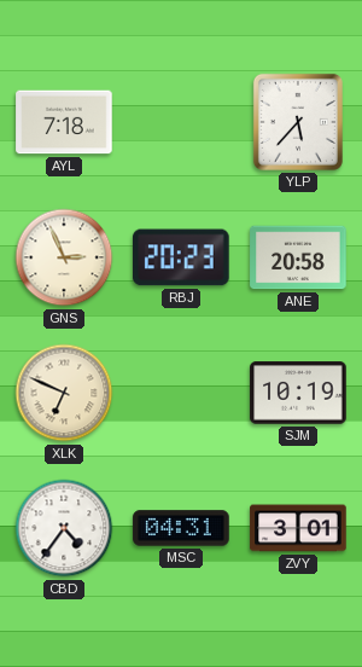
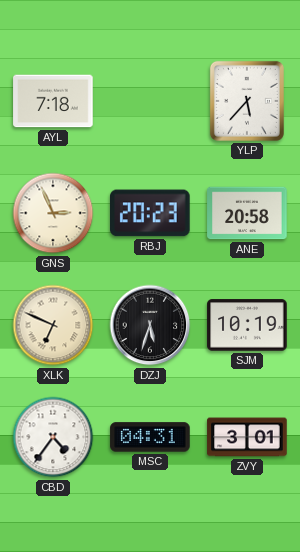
DZJ: none -> 5:33 (150, 325)
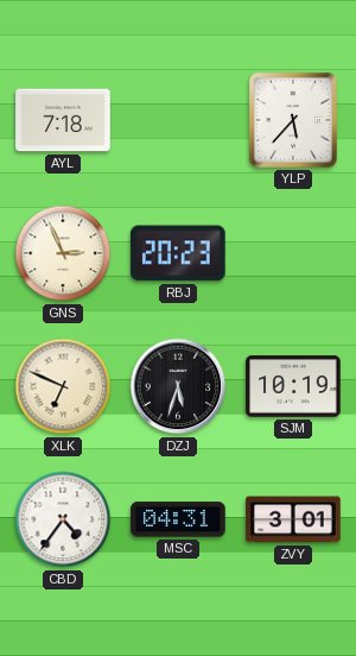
ANE: 20:58 -> none (247, 213)
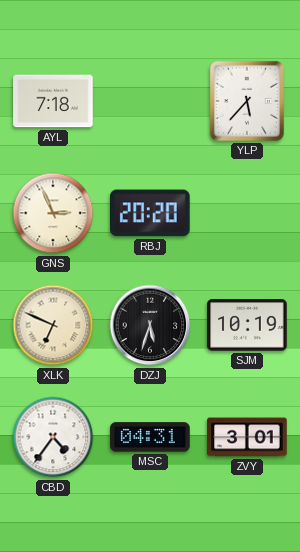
RBJ: 20:23 -> 20:20 (150, 213)
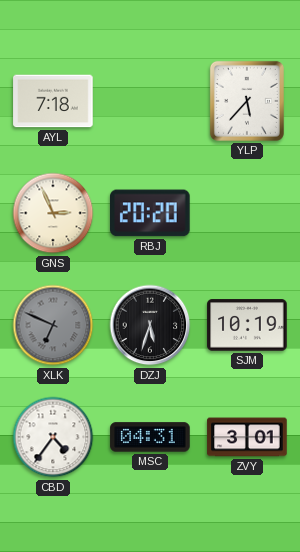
XLK dial: cream -> grey (53, 325)
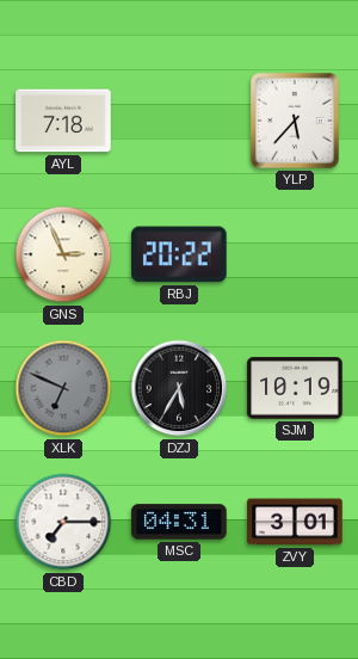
RBJ: 20:20 -> 20:22 (179, 254)
DZJ: 5:33 -> 5:35 (179, 388)
CBD: 4:36 -> 7:15 (63, 522)
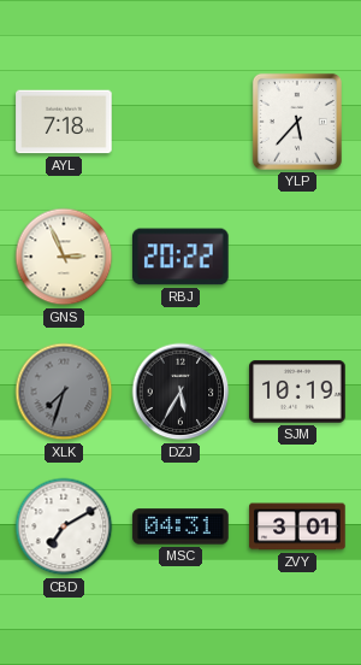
XLK: 6:49 -> 7:33 (64, 392)
CBD: 7:15 -> 7:10 (64, 526)
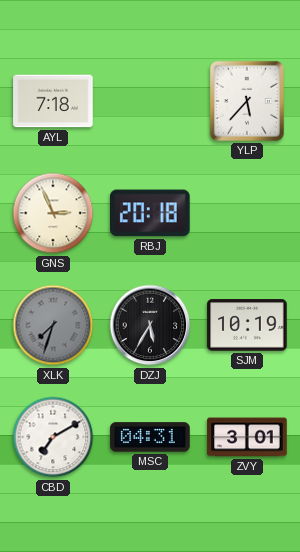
RBJ: 20:22 -> 20:18 (150, 213)
